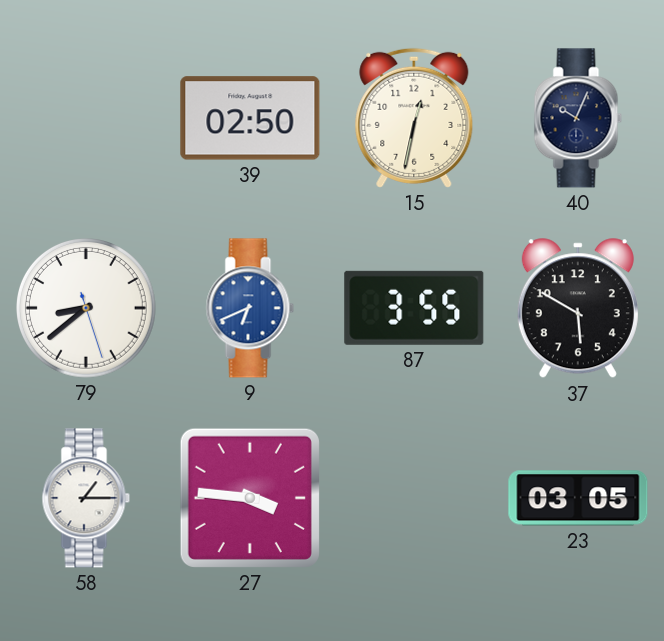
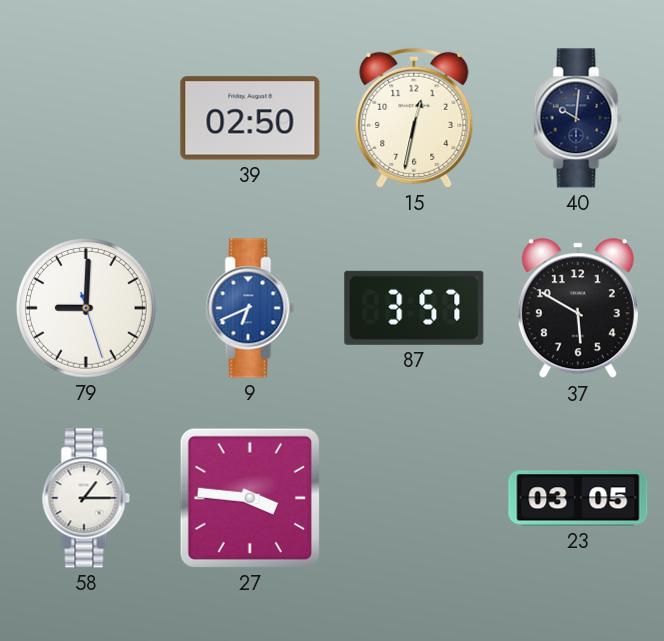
40: 10:04 -> 10:01 (578, 118)
79: 8:38 -> 9:00 (87, 309)
87: 3:55 -> 3:57 (414, 308)
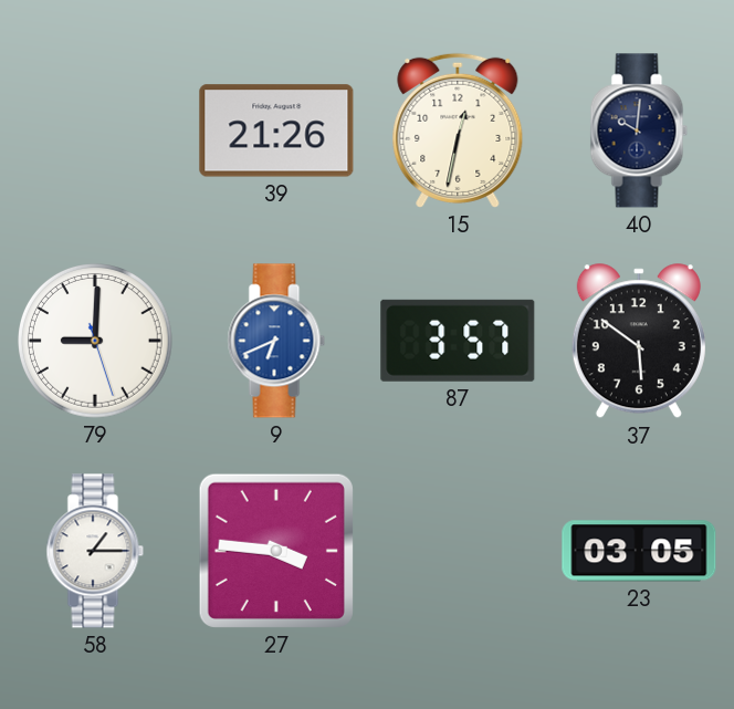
39: 02:50 -> 21:26 (276, 131)
37: 5:50 -> 5:51 (639, 342)
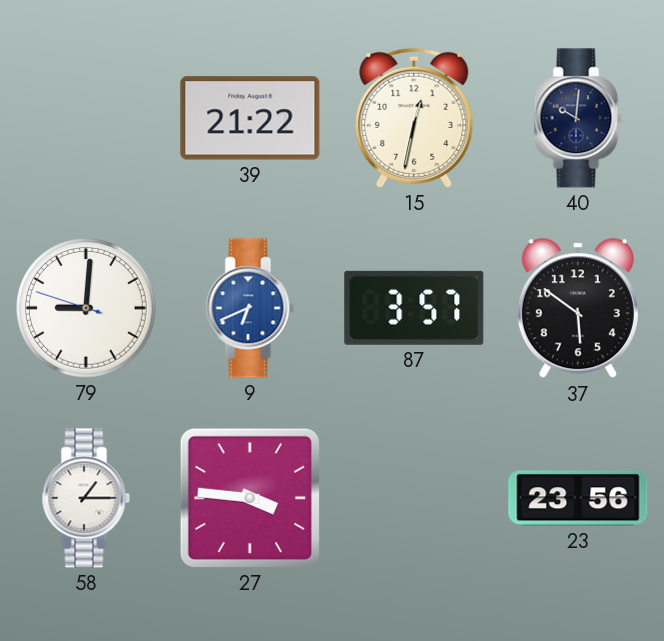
39: 21:26 -> 21:22 (250, 118)
79: 9:00:27 -> 9:00:48 (87, 309)
23: 03:05 -> 23:56 (578, 498)
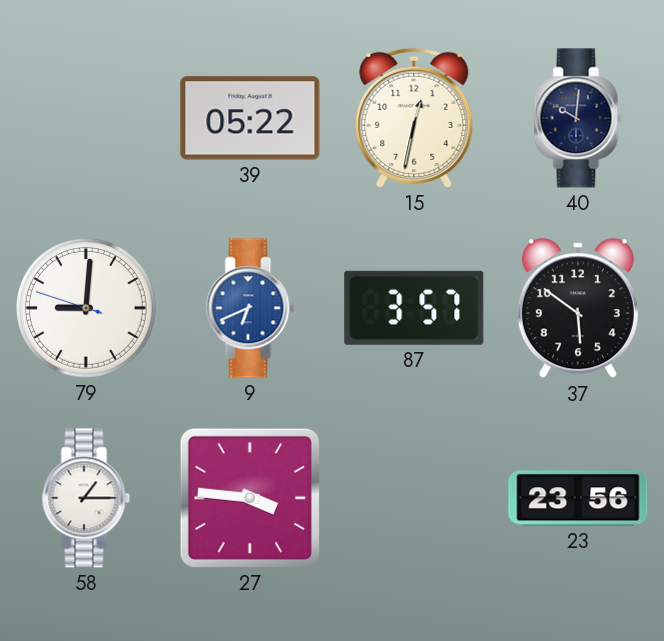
39: 21:22 -> 05:22 (250, 118)
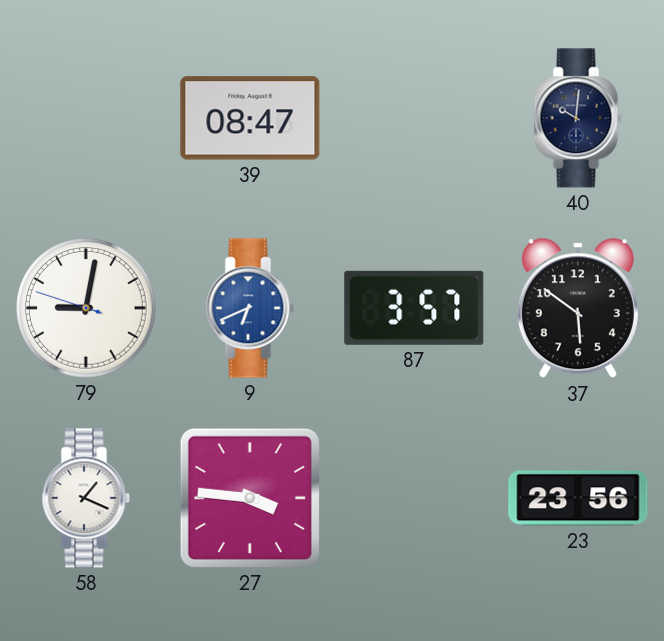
39: 05:22 -> 08:47 (250, 118)
15: 12:32 -> none (414, 118)
79: 9:00 -> 9:01 (87, 309)
58: 1:15 -> 1:19 (86, 498)
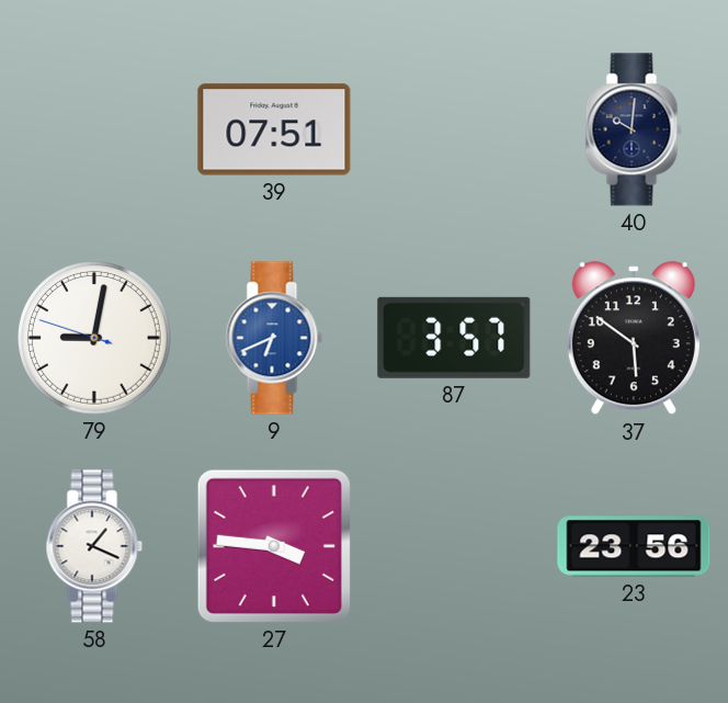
39: 08:47 -> 07:51 (274, 129)
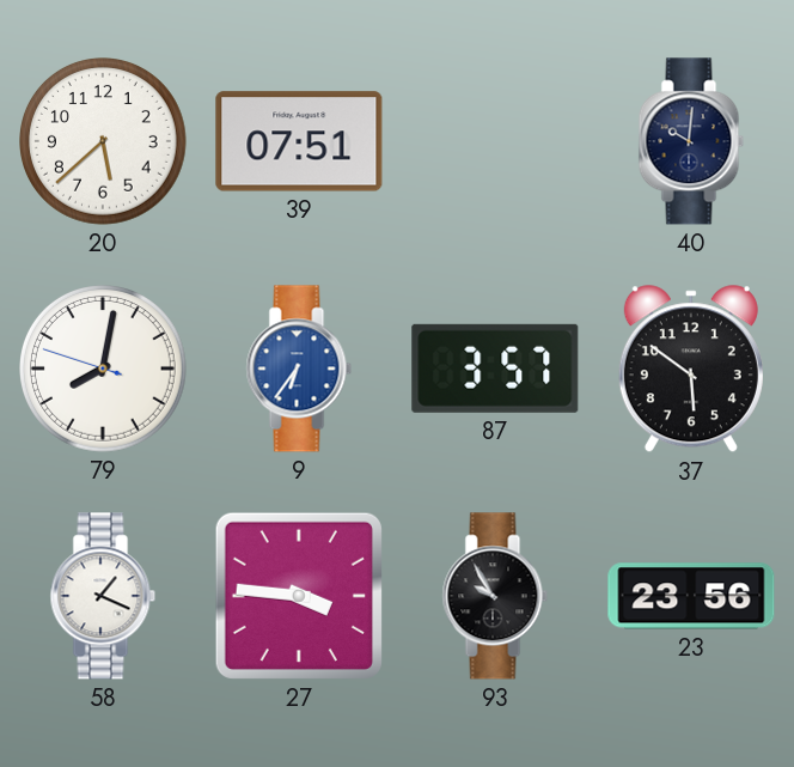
20: none -> 5:38 (104, 142)
79: 9:01 -> 8:01 (104, 370)
9: 6:41 -> 6:36 (299, 369)
93: none -> 9:55 (495, 596)
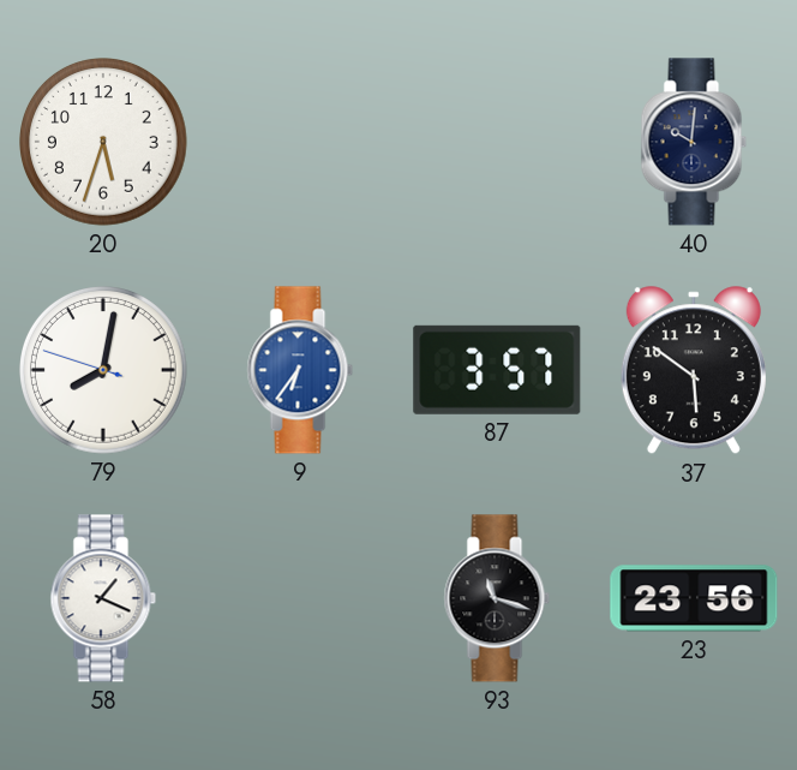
20: 5:38 -> 5:33 (104, 143)
39: 07:51 -> none (299, 141)
27: 3:46 -> none (299, 596)
93: 9:55 -> 11:18 (497, 598)
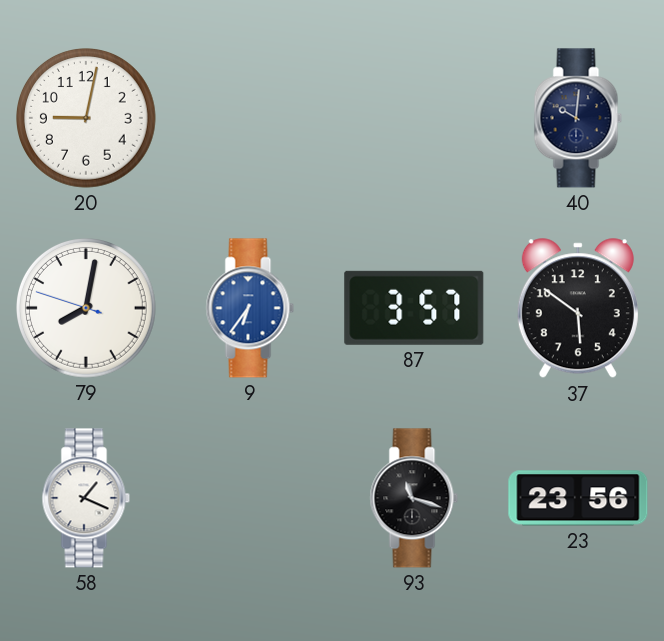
20: 5:33 -> 9:02 (87, 119)
